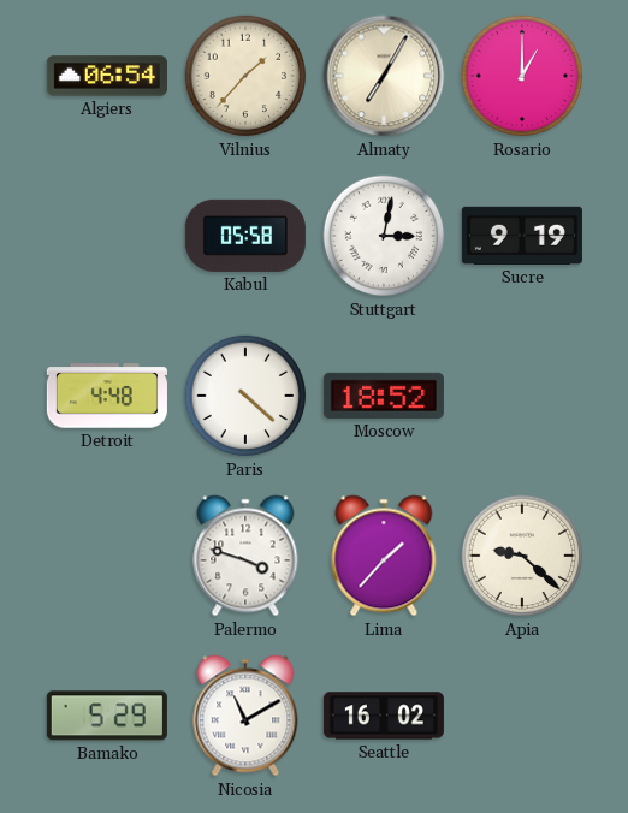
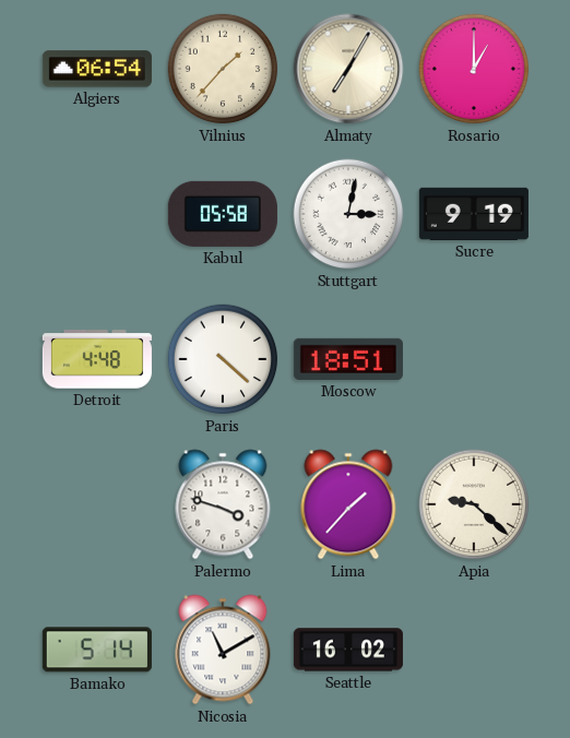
Moscow: 18:52 -> 18:51 (348, 359)
Bamako: 5:29 -> 5:14 (97, 650)
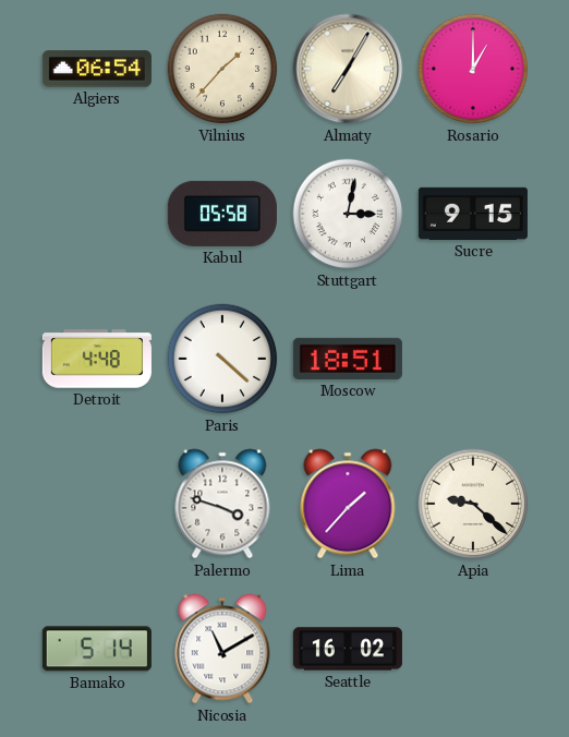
Sucre: 9:19 -> 9:15 (473, 214)
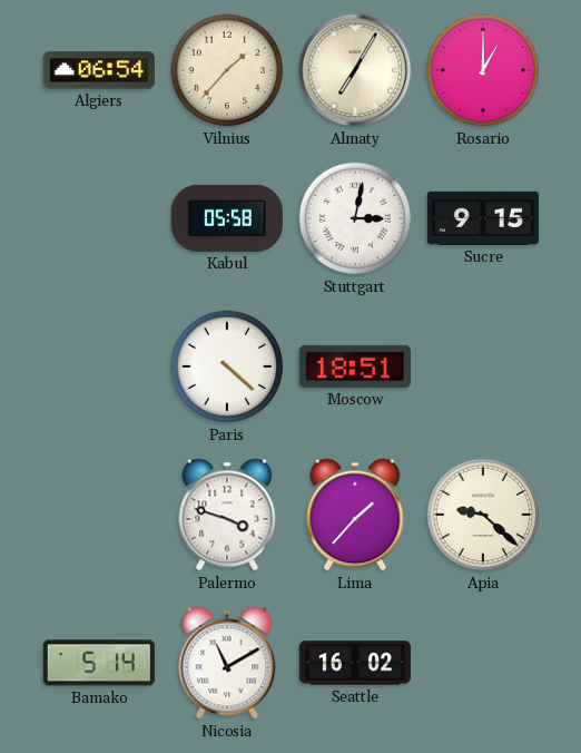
Detroit: 4:48 -> none (97, 359)
